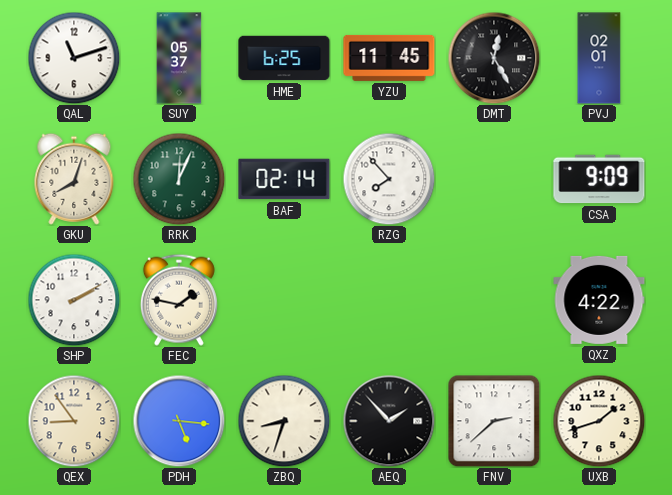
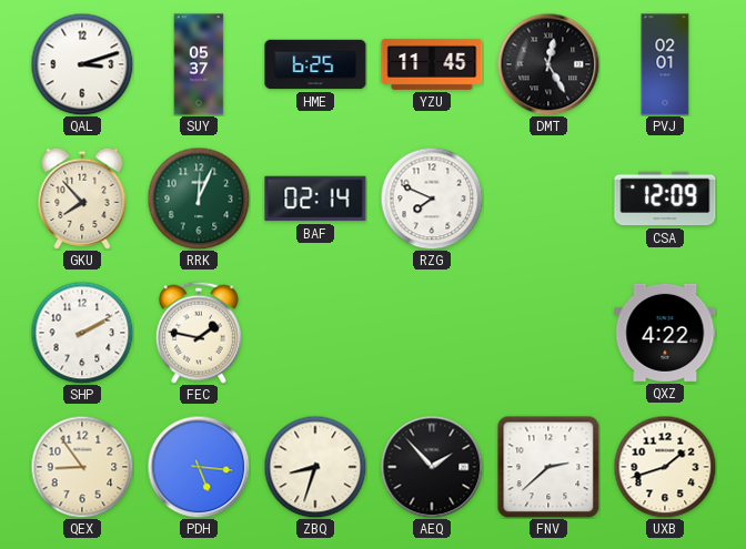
QAL: 11:12 -> 3:12 (82, 64)
GKU: 8:03 -> 7:53 (82, 199)
RZG: 7:53 -> 7:49 (432, 199)
CSA: 9:09 -> 12:09 (665, 199)
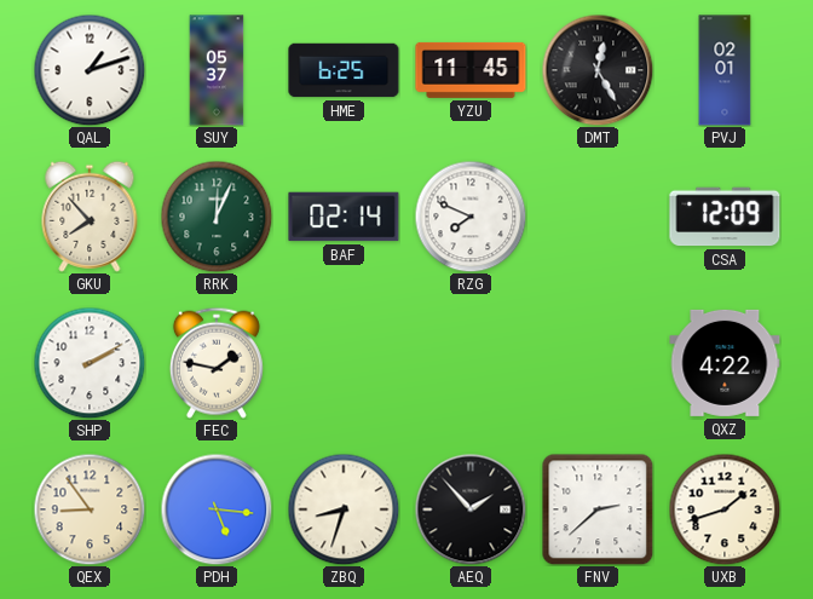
QAL: 3:12 -> 1:12 (90, 70)
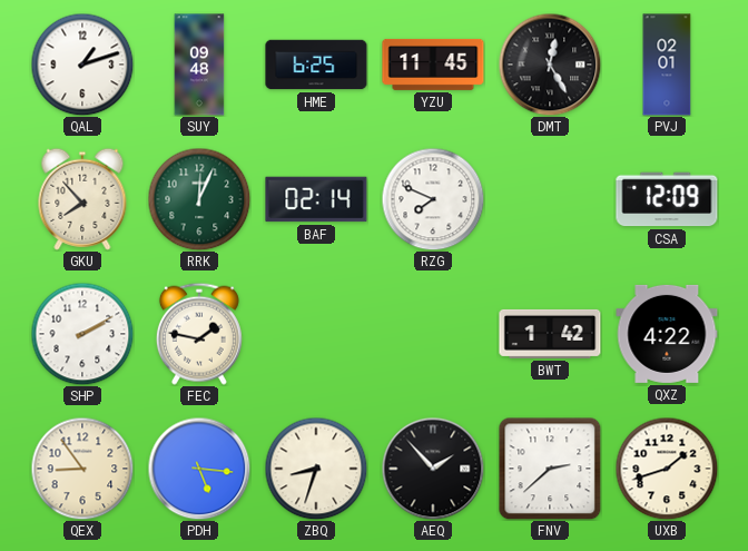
SUY: 05:37 -> 09:48 (199, 65)
BWT: none -> 1:42 (550, 334)
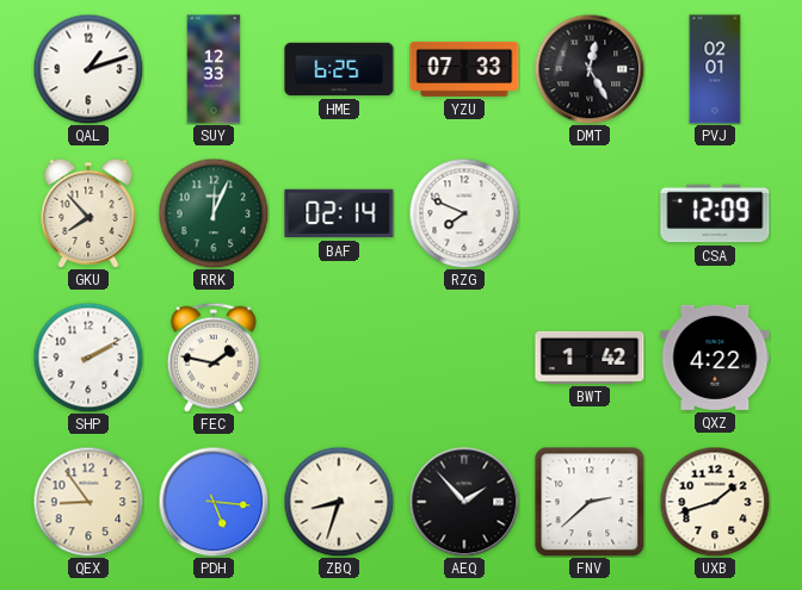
SUY: 09:48 -> 12:33 (214, 69)
YZU: 11:45 -> 07:33 (464, 69)
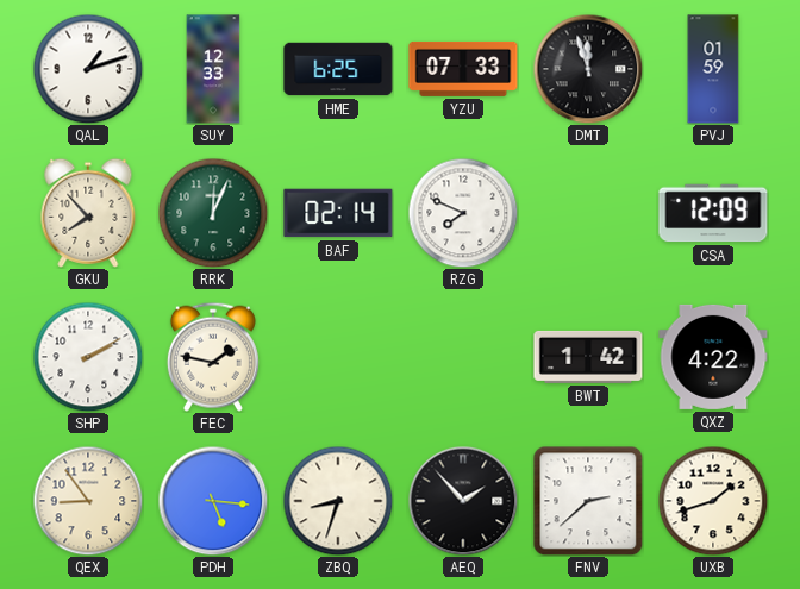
DMT: 12:25 -> 11:57 (588, 69)
PVJ: 02:01 -> 01:59 (713, 69)
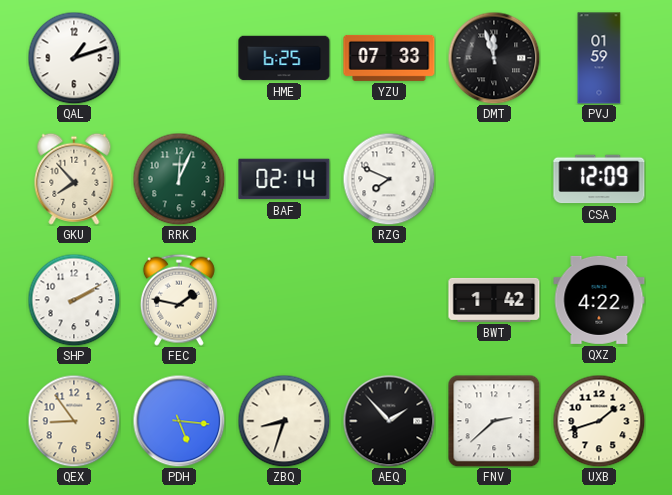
SUY: 12:33 -> none (213, 69)
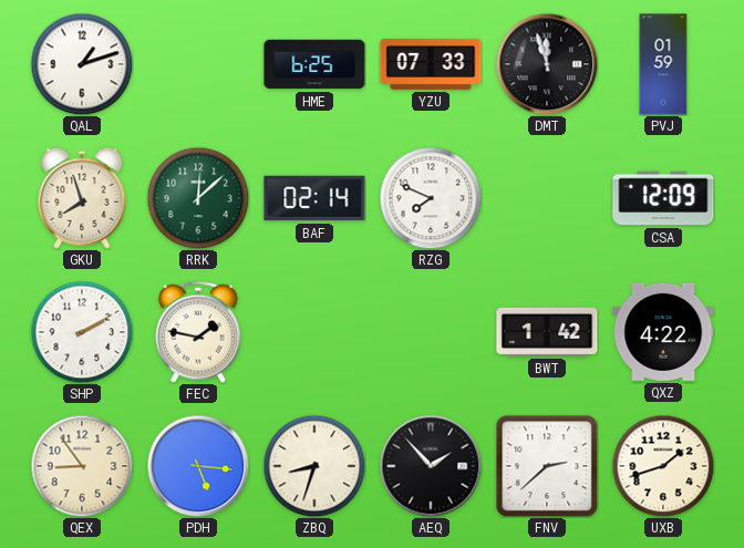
GKU: 7:53 -> 7:57 (82, 198)
RRK: 12:04 -> 12:08 (198, 198)
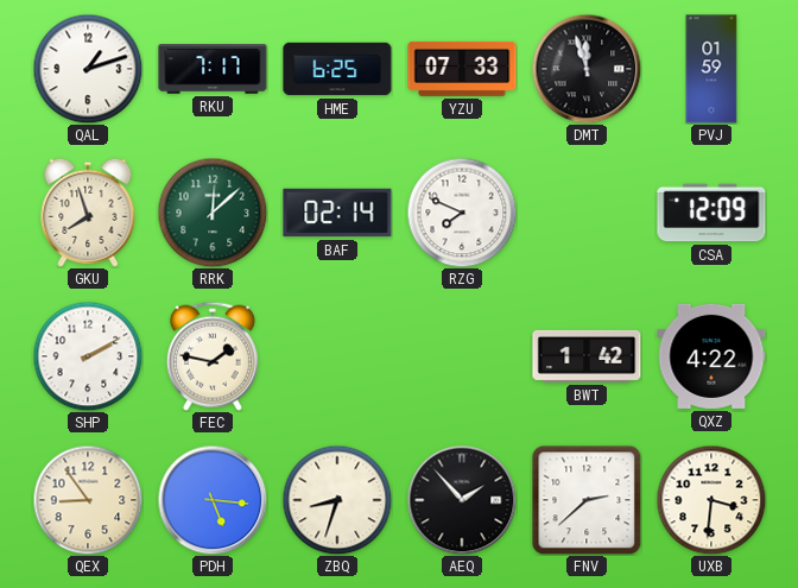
RKU: none -> 7:17 (213, 69)
UXB: 1:42 -> 3:31 (711, 500)
